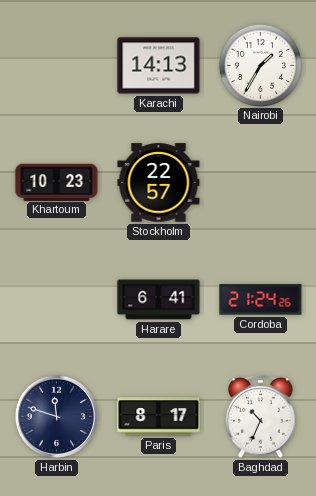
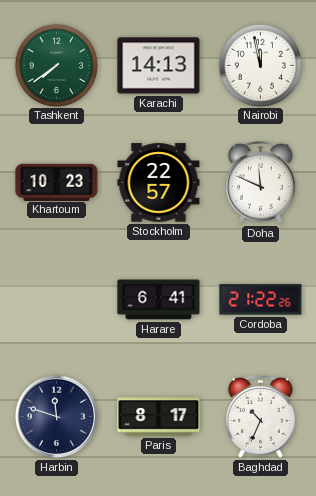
Tashkent: none -> 7:39 (56, 65)
Nairobi: 1:35 -> 11:58 (260, 65)
Doha: none -> 11:49 (261, 183)
Cordoba: 21:24 -> 21:22 (261, 300)
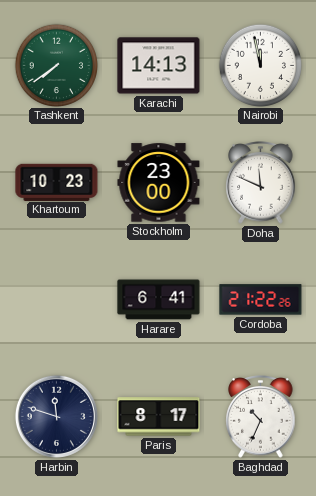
Stockholm: 22:57 -> 23:00 (159, 183)
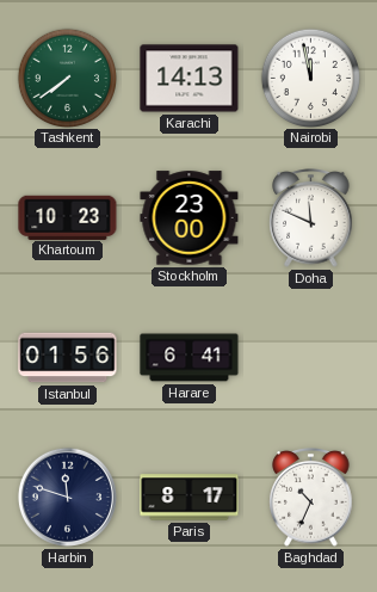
Istanbul: none -> 01:56 (68, 358)
Cordoba: 21:22 -> none (261, 300)
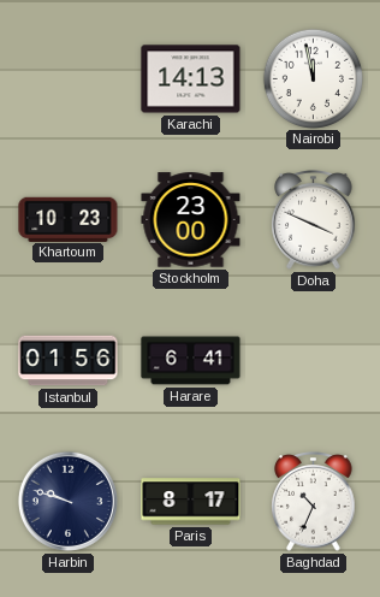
Tashkent: 7:39 -> none (67, 78)
Doha: 11:49 -> 3:49 (314, 220)
Harbin: 11:48 -> 9:48 (67, 501)
